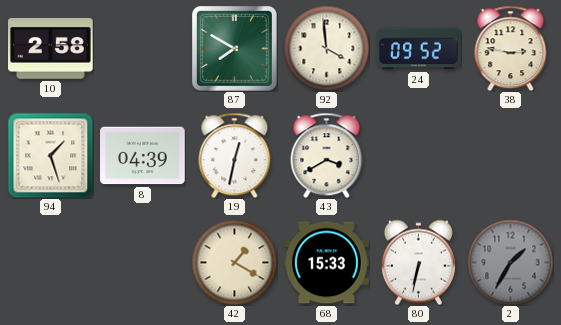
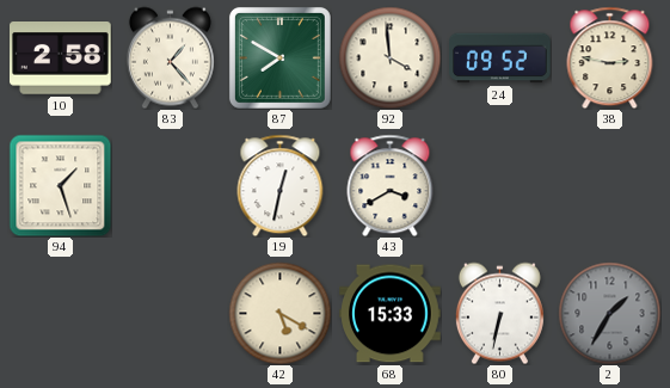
83: none -> 1:23 (170, 57)
8: 04:39 -> none (143, 156)
42: 1:20 -> 5:20 (279, 313)
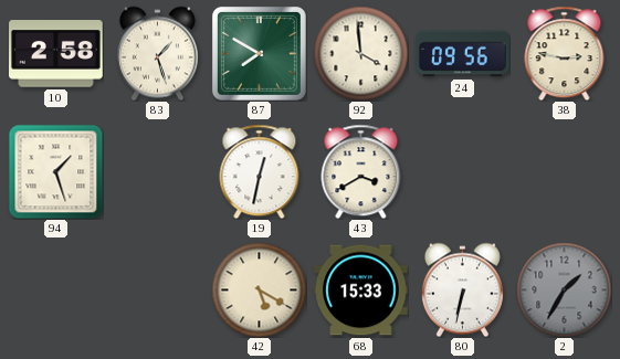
83: 1:23 -> 1:27 (157, 53)
24: 09:52 -> 09:56 (463, 54)
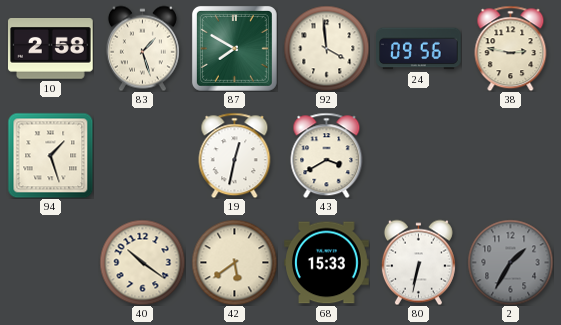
40: none -> 10:21 (142, 262)
42: 5:20 -> 5:39 (234, 262)
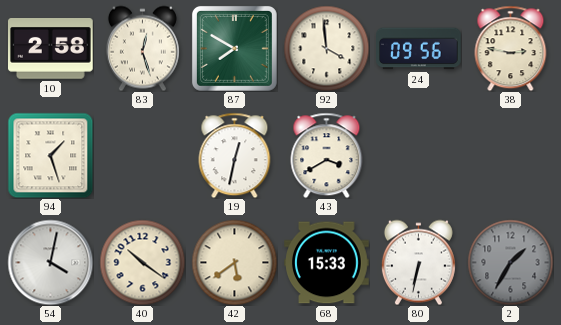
83: 1:27 -> 12:27 (142, 48)
54: none -> 4:02 (50, 262)
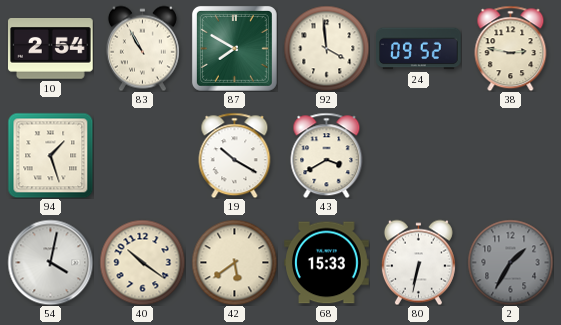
10: 2:58 -> 2:54 (51, 49)
83: 12:27 -> 10:55 (142, 48)
24: 09:56 -> 09:52 (419, 49)
19: 12:32 -> 10:20 (235, 155)
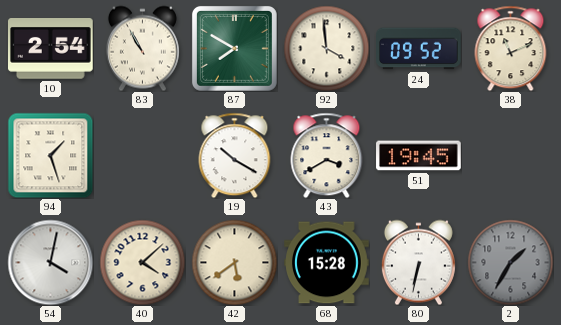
38: 2:47 -> 11:11 (511, 48)
51: none -> 19:45 (419, 156)
40: 10:21 -> 4:08 (142, 262)
68: 15:33 -> 15:28 (327, 263)
